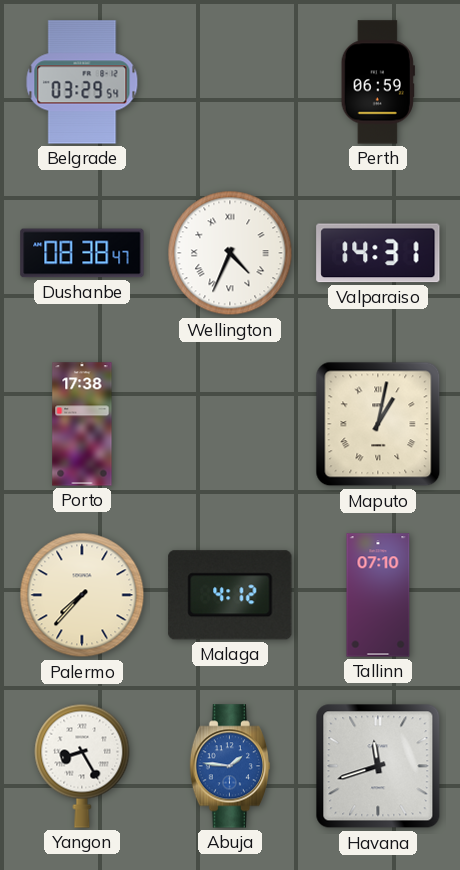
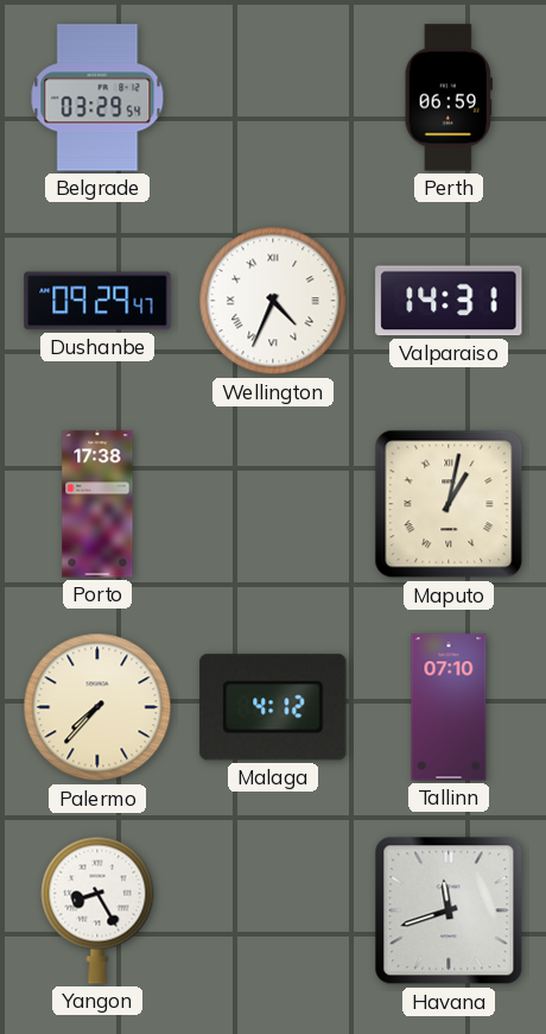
Dushanbe: 08:38 -> 09:29 (97, 301)
Abuja: 1:46 -> none (230, 766)
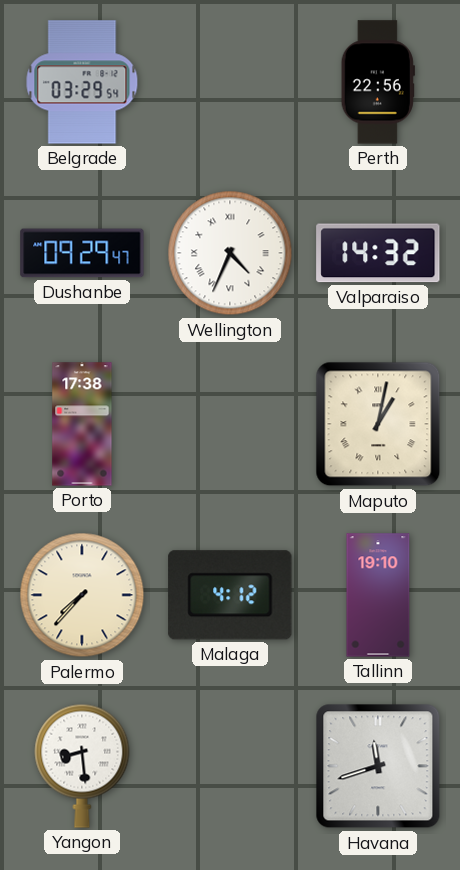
Perth: 06:59 -> 22:56 (378, 82)
Valparaiso: 14:31 -> 14:32 (378, 253)
Tallinn: 07:10 -> 19:10 (378, 595)
Yangon: 8:25 -> 8:29 (82, 766)
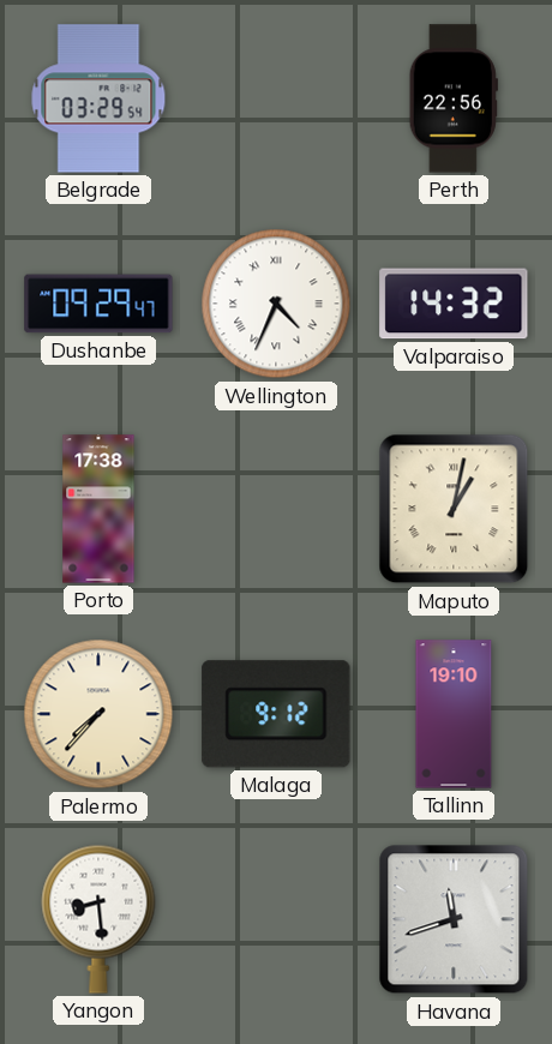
Malaga: 4:12 -> 9:12 (276, 714)
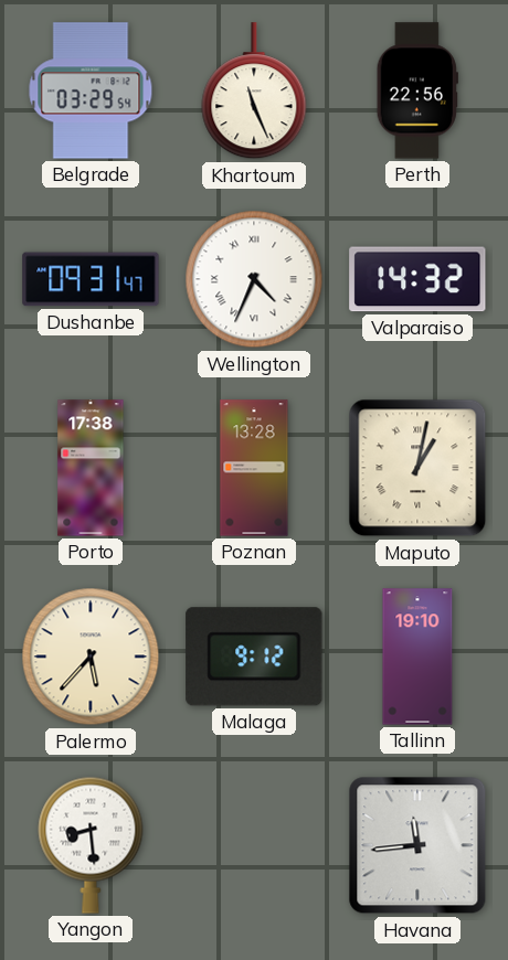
Khartoum: none -> 11:26 (254, 92)
Dushanbe: 09:29 -> 09:31 (91, 279)
Poznan: none -> 13:28 (254, 468)
Palermo: 7:37 -> 5:37 (91, 657)
Havana: 11:42 -> 11:44 (417, 845)
